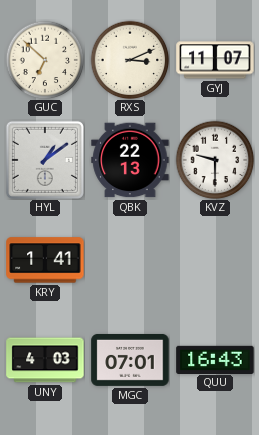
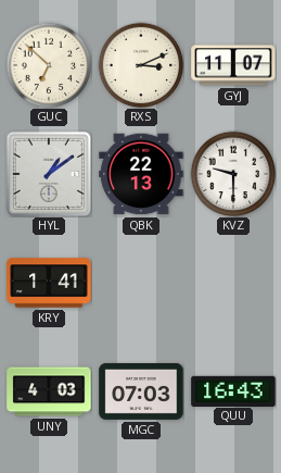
MGC: 07:01 -> 07:03 (141, 391)
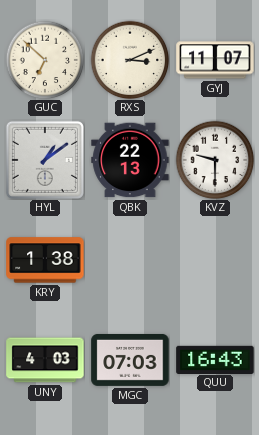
KRY: 1:41 -> 1:38 (45, 260)
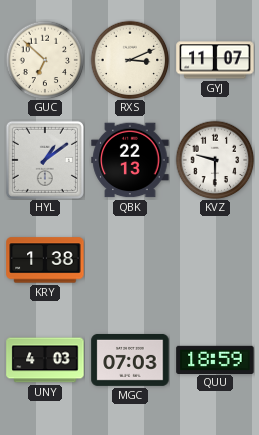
QUU: 16:43 -> 18:59 (215, 359)
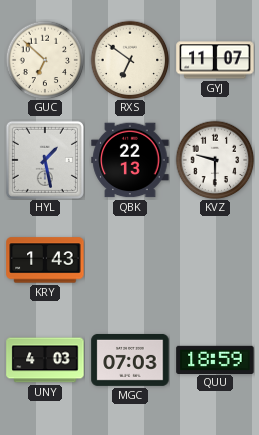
RXS: 3:11 -> 6:51 (130, 60)
HYL: 1:09 -> 1:28 (45, 160)
KRY: 1:38 -> 1:43 (45, 260)
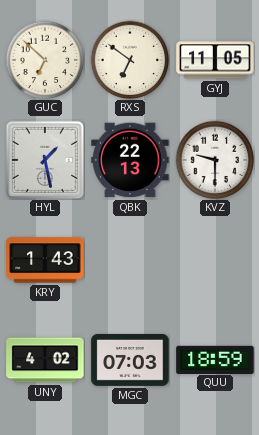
GYJ: 11:07 -> 11:05 (215, 60)
UNY: 4:03 -> 4:02 (45, 360)
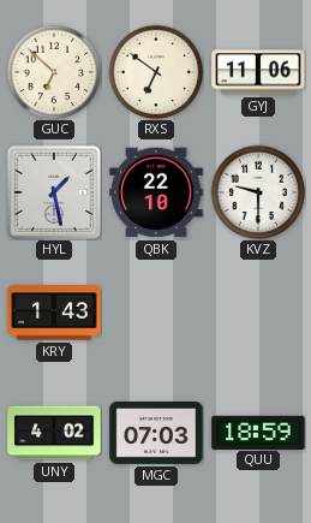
GYJ: 11:05 -> 11:06 (258, 72)
QBK: 22:13 -> 22:10 (156, 192)
